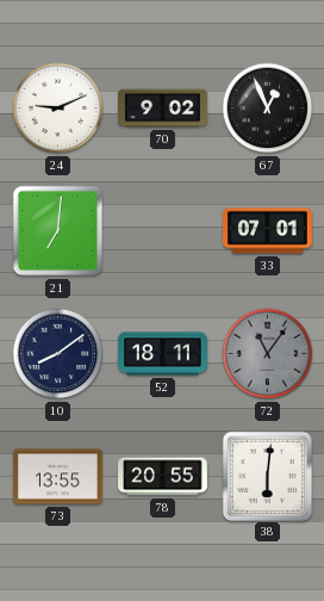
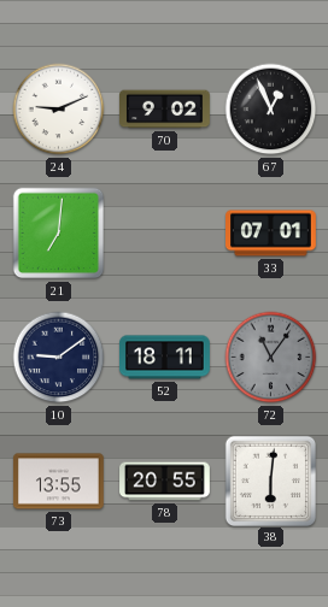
10: 8:09 -> 9:09 (59, 358)
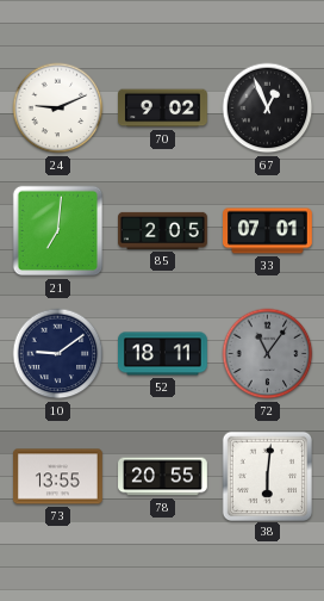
85: none -> 2:05 (163, 230)
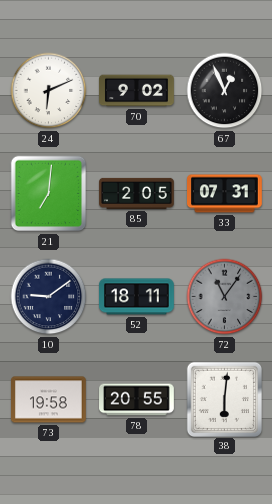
24: 9:11 -> 6:11 (49, 91)
33: 07:01 -> 07:31 (225, 194)
73: 13:55 -> 19:58 (49, 400)
